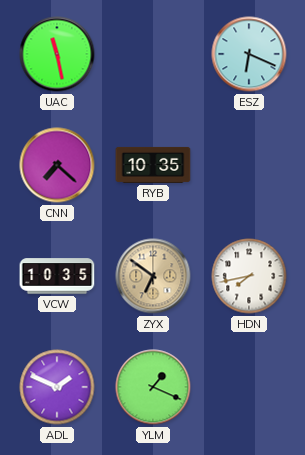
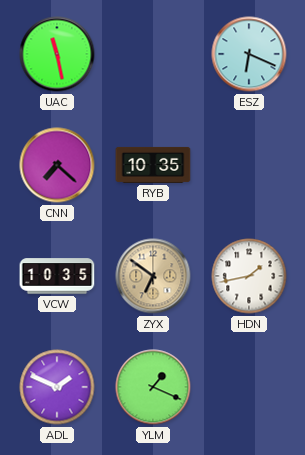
HDN: 7:43 -> 1:43 (249, 276)
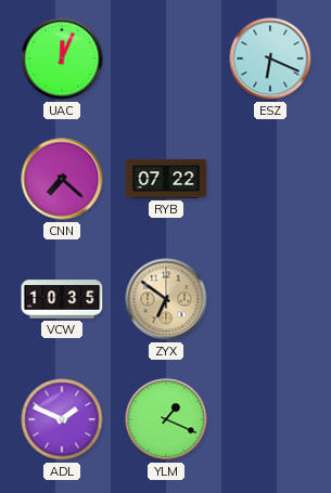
UAC: 11:28 -> 12:04 (62, 59)
RYB: 10:35 -> 07:22 (166, 179)
HDN: 1:43 -> none (249, 276)
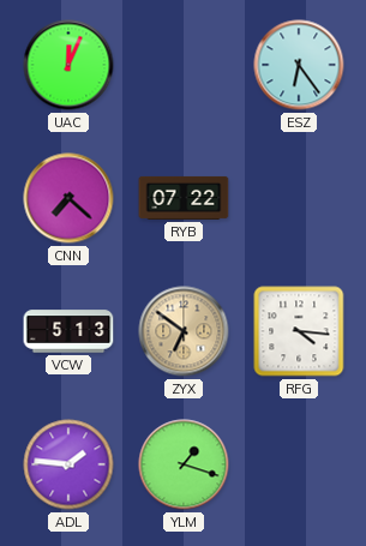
ESZ: 6:19 -> 6:24 (299, 65)
VCW: 10:35 -> 5:13 (68, 331)
RFG: none -> 4:16 (299, 331)
ADL: 1:49 -> 1:46 (68, 464)
YLM: 1:19 -> 1:18 (184, 464)
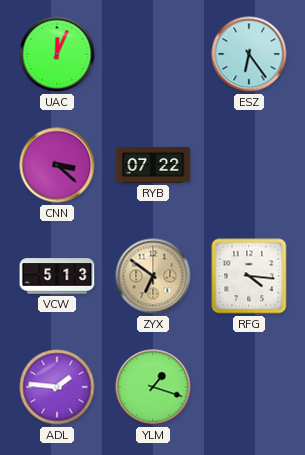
CNN: 7:22 -> 3:22 (57, 165)
